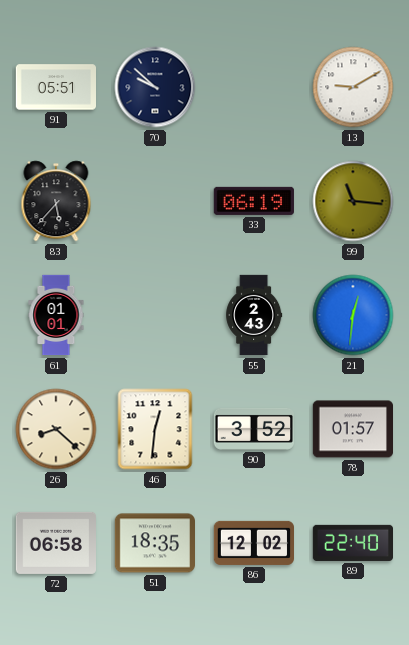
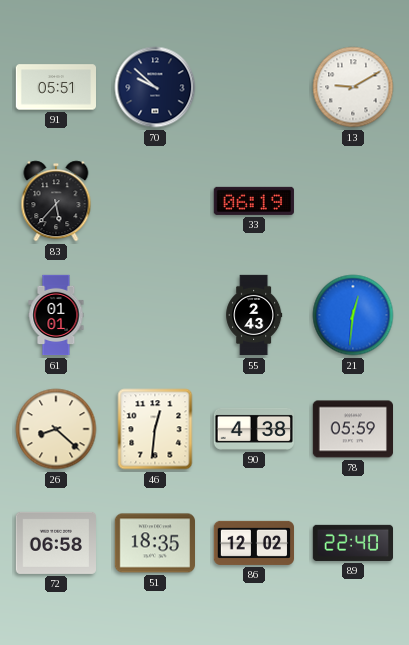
99: 11:16 -> none (353, 201)
90: 3:52 -> 4:38 (254, 429)
78: 01:57 -> 05:59 (352, 429)
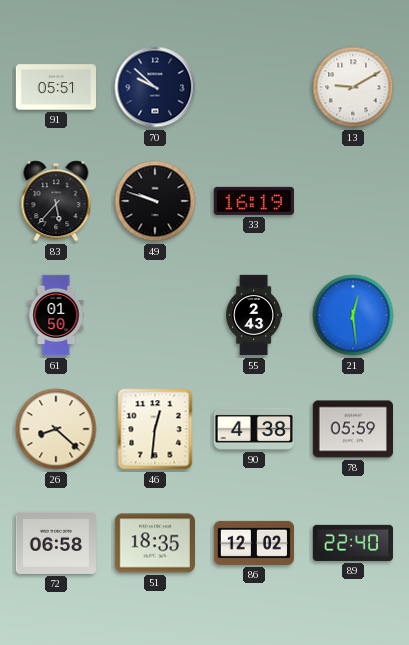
49: none -> 9:48 (155, 201)
33: 06:19 -> 16:19 (254, 201)
61: 01:01 -> 01:50 (56, 315)
21: 12:31 -> 12:29 (353, 315)
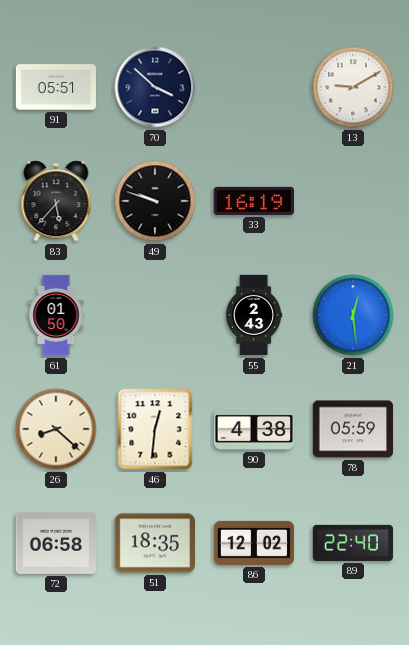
70: 9:52 -> 3:52 (155, 87)
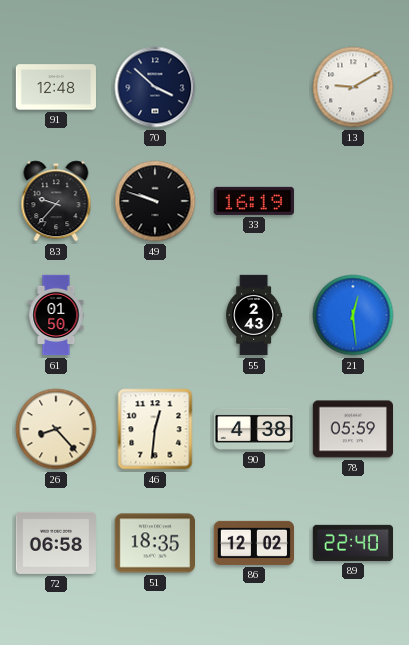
91: 05:51 -> 12:48 (55, 87)
83: 5:37 -> 9:37 (56, 201)
26: 8:22 -> 8:23 (56, 429)
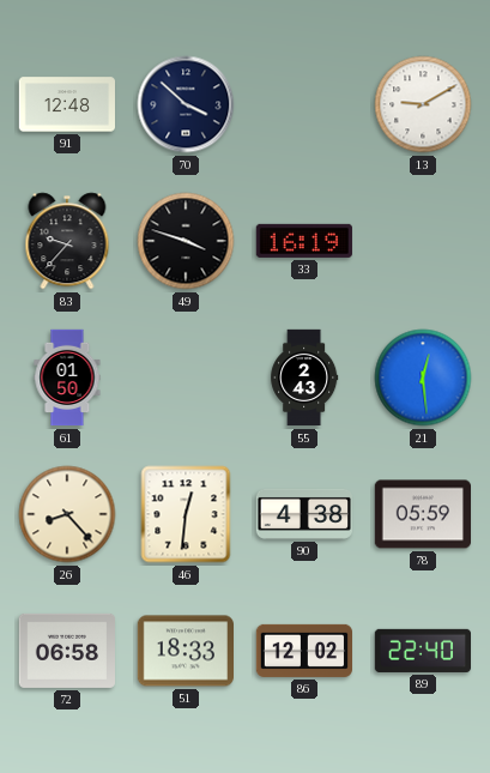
49: 9:48 -> 3:48 (186, 241)
51: 18:35 -> 18:33 (184, 651)
